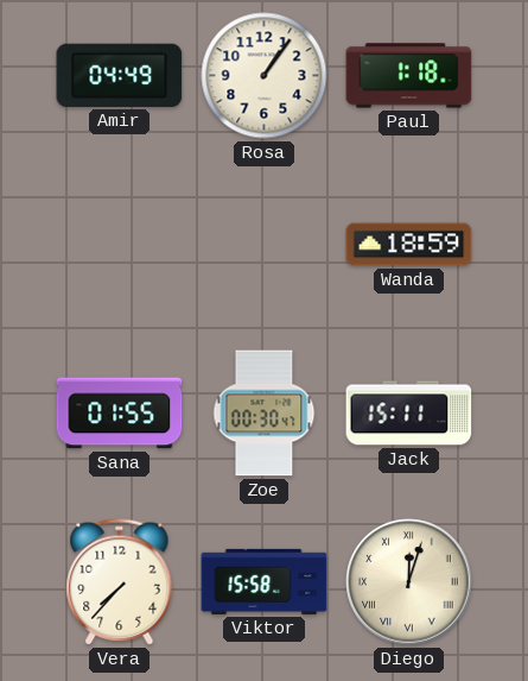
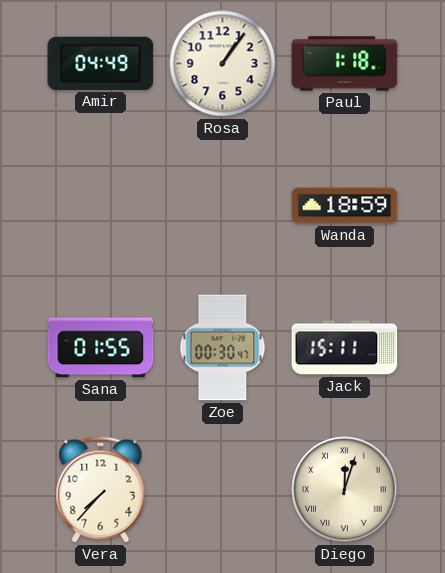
Viktor: 15:58 -> none (265, 581)
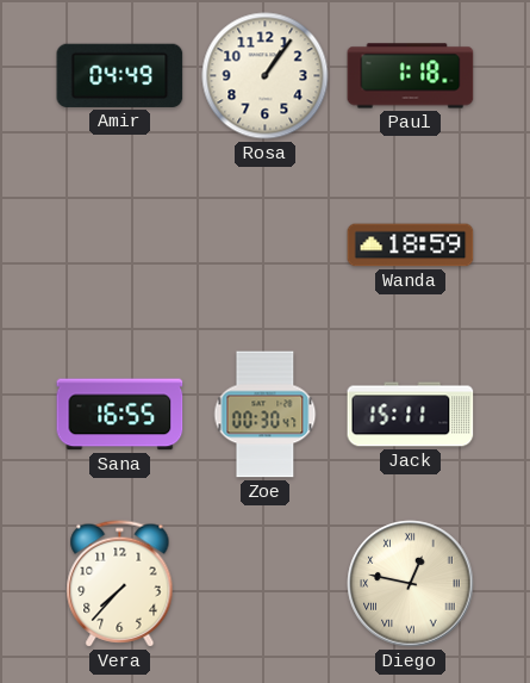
Sana: 01:55 -> 16:55 (120, 415)
Diego: 12:03 -> 12:47 (411, 584)
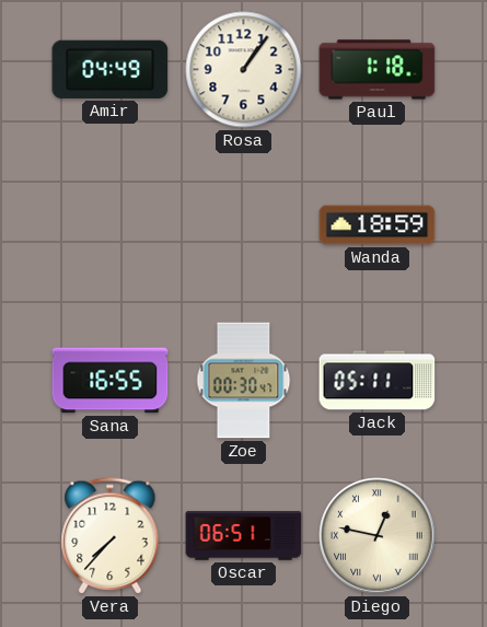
Jack: 15:11 -> 05:11 (378, 381)
Oscar: none -> 06:51 (244, 536)
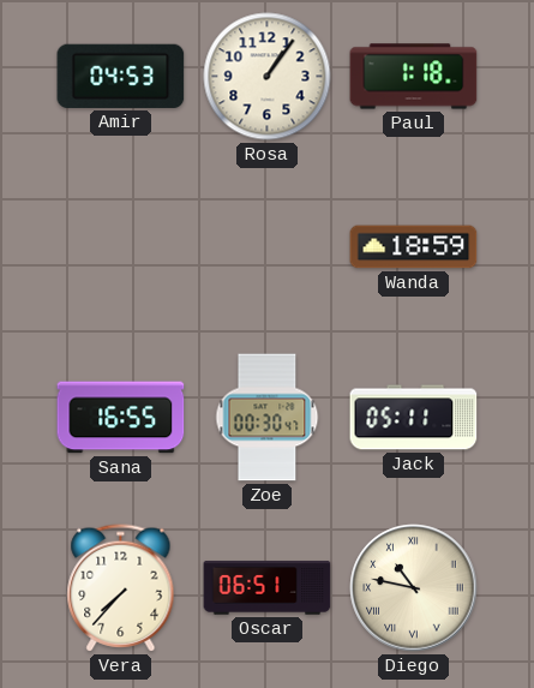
Amir: 04:49 -> 04:53 (121, 76)
Diego: 12:47 -> 10:47 (414, 588)
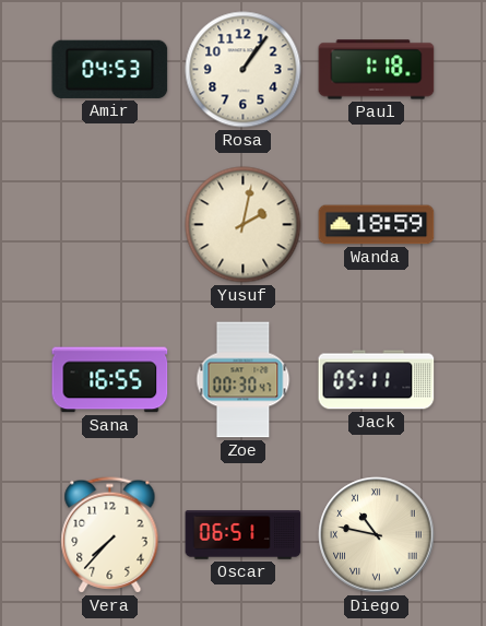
Yusuf: none -> 2:02 (244, 225)
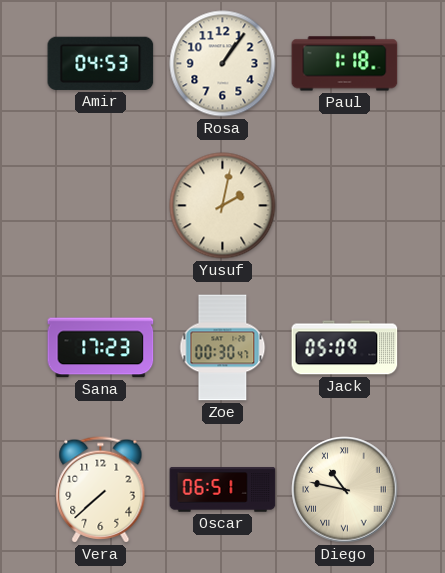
Wanda: 18:59 -> none (377, 225)
Sana: 16:55 -> 17:23 (101, 348)
Jack: 05:11 -> 05:09 (345, 348)
Vera: 7:37 -> 7:38 (101, 490)
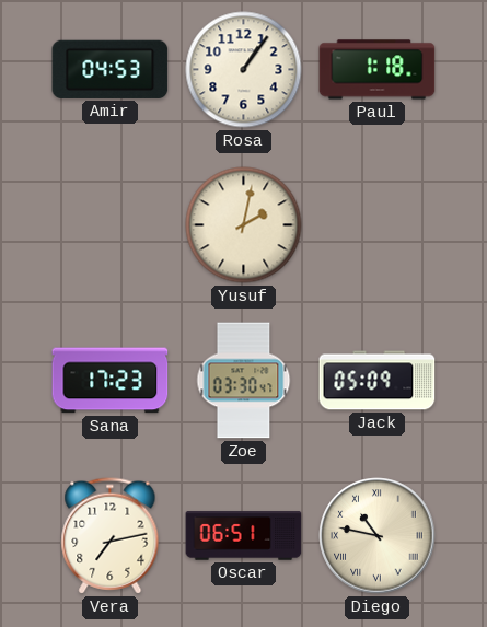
Zoe: 00:30 -> 03:30 (244, 381)
Vera: 7:38 -> 7:13 (111, 536)
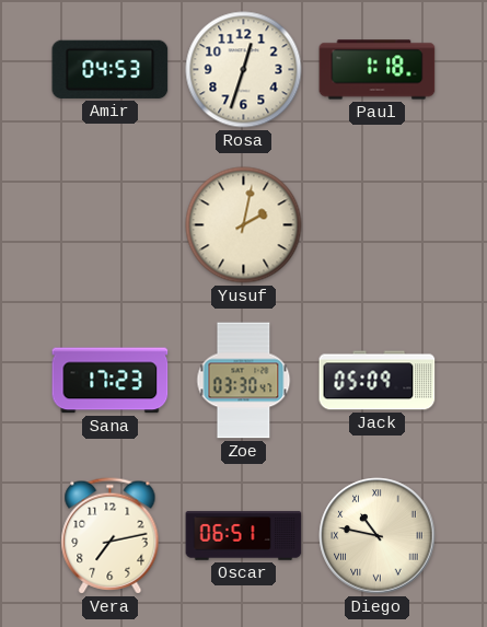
Rosa: 1:06 -> 12:33 (244, 70)
